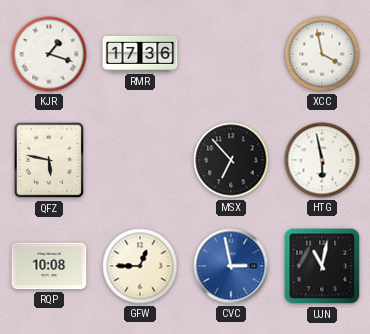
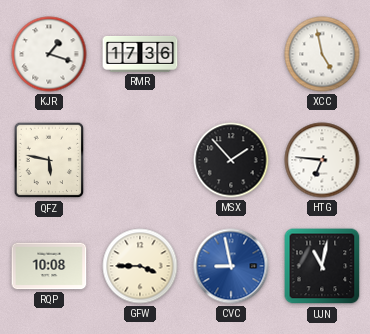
XCC: 3:58 -> 4:58 (322, 54)
MSX: 6:53 -> 1:53 (231, 160)
HTG: 5:58 -> 6:46 (322, 160)
GFW: 12:45 -> 3:45 (140, 266)
CVC: 2:58 -> 8:58 (231, 266)
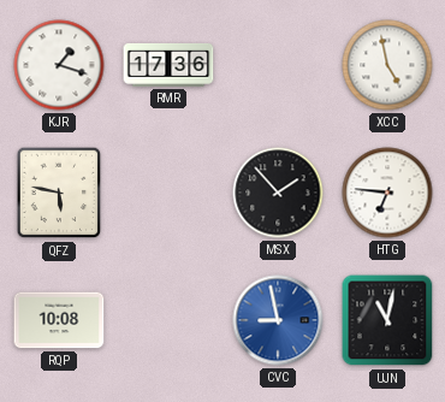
GFW: 3:45 -> none (140, 266)
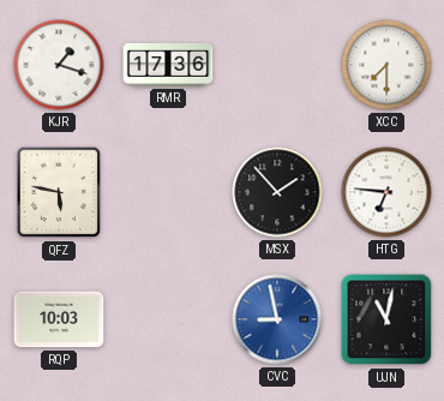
XCC: 4:58 -> 7:30 (386, 65)
RQP: 10:08 -> 10:03 (59, 319)
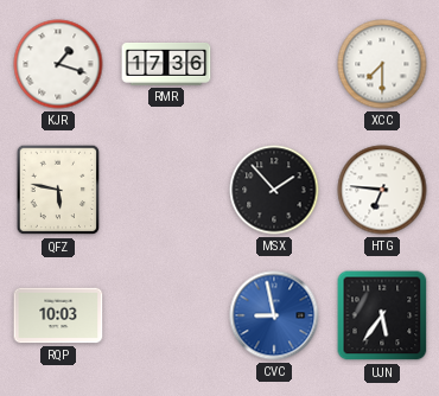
UJN: 11:02 -> 5:36 (382, 315)
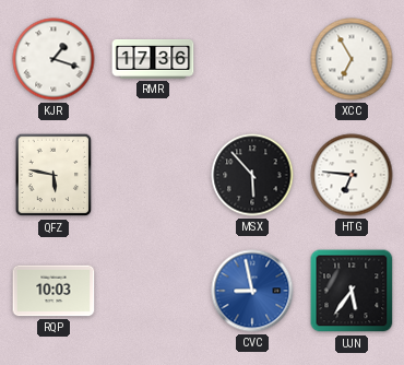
XCC: 7:30 -> 6:55 (352, 59)
MSX: 1:53 -> 5:53 (252, 175)
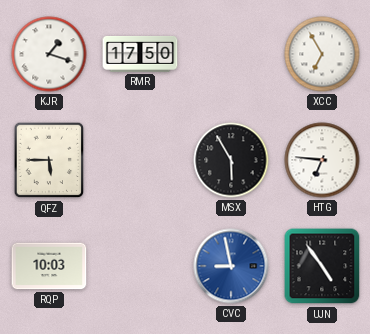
RMR: 17:36 -> 17:50 (140, 55)
QFZ: 5:47 -> 5:45 (49, 160)
MSX: 5:53 -> 5:55 (231, 160)
UJN: 5:36 -> 4:54 (322, 266)
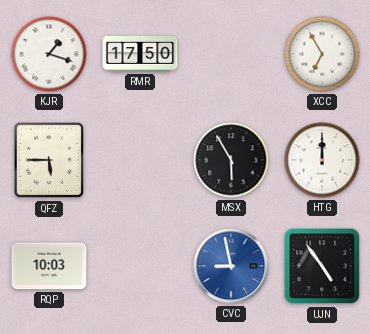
HTG: 6:46 -> 12:00 (322, 160)
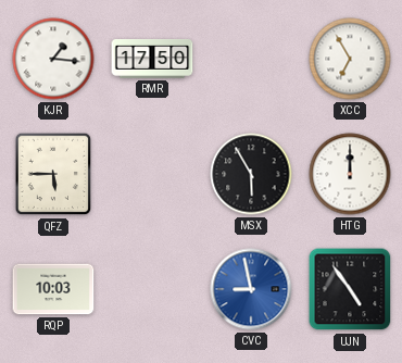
KJR: 1:18 -> 1:16 (53, 59)
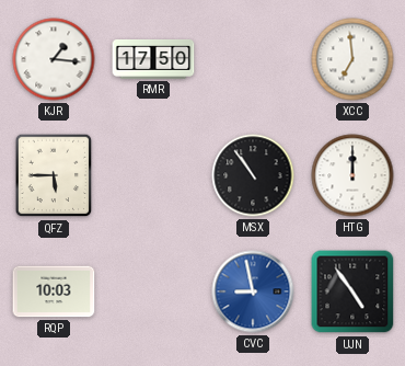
XCC: 6:55 -> 6:59 (352, 59)
MSX: 5:55 -> 10:54 (253, 175)
